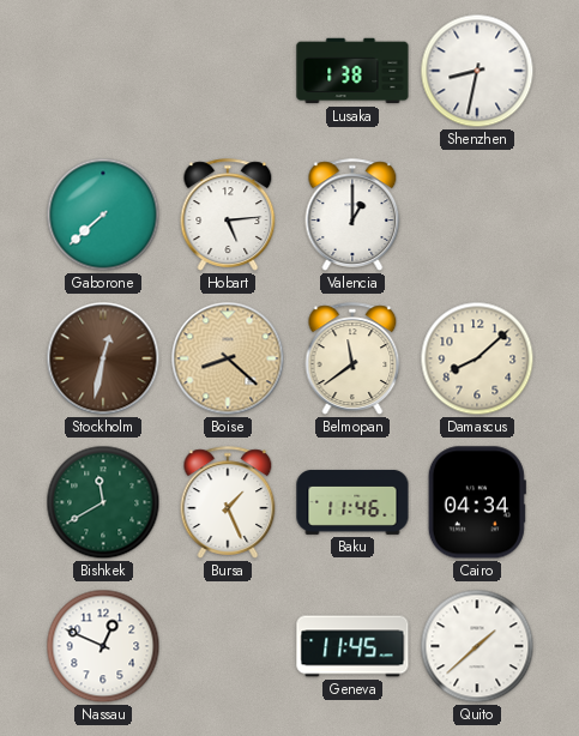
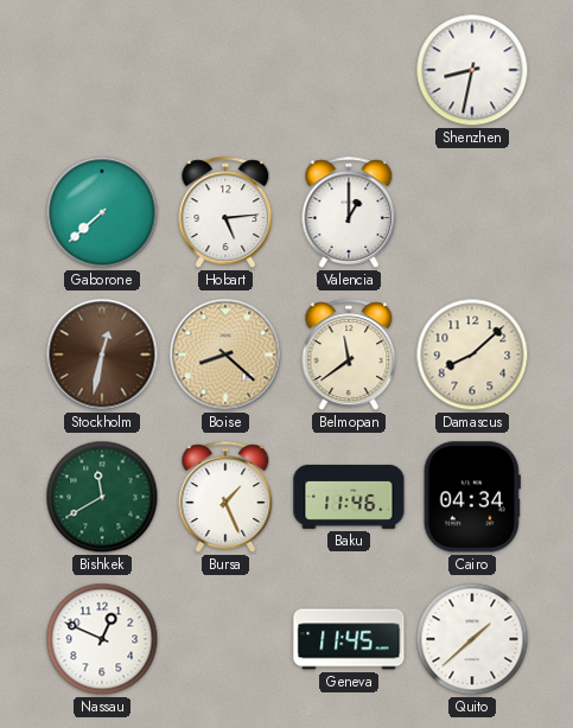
Lusaka: 1:38 -> none (352, 71)
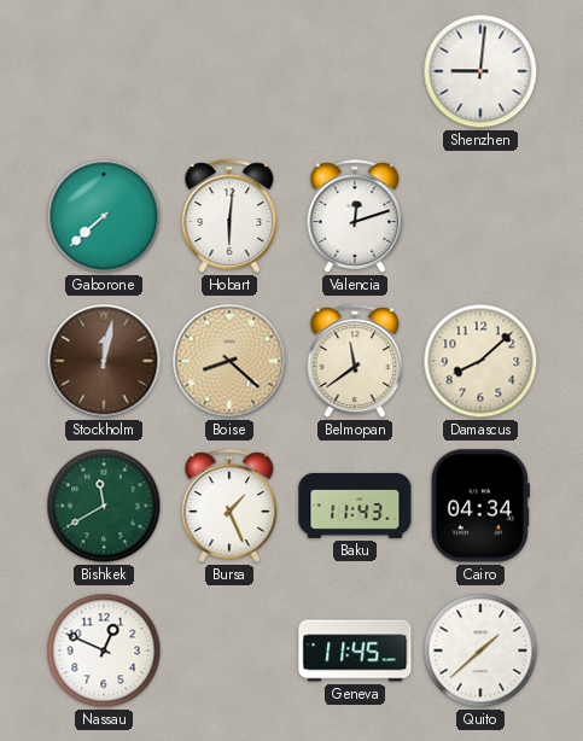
Shenzhen: 8:32 -> 9:01 (480, 71)
Hobart: 5:14 -> 6:01 (229, 216)
Valencia: 1:00 -> 12:12 (355, 216)
Stockholm: 12:32 -> 12:02 (104, 361)
Baku: 11:46 -> 11:43 (355, 506)
